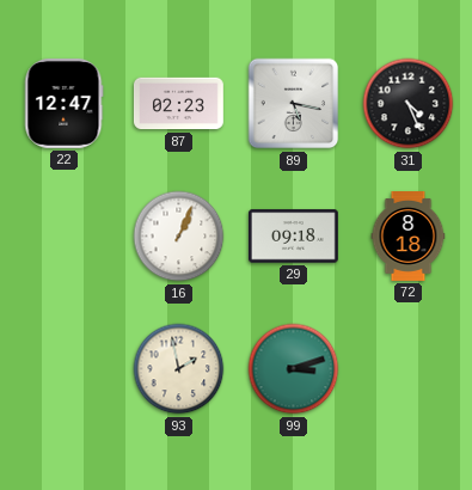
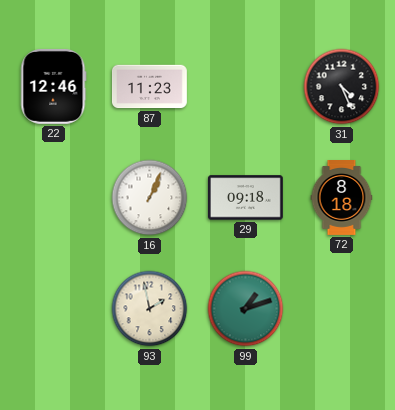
22: 12:47 -> 12:46 (54, 86)
87: 02:23 -> 11:23 (150, 87)
89: 5:17 -> none (294, 104)
99: 3:12 -> 1:12 (246, 309)
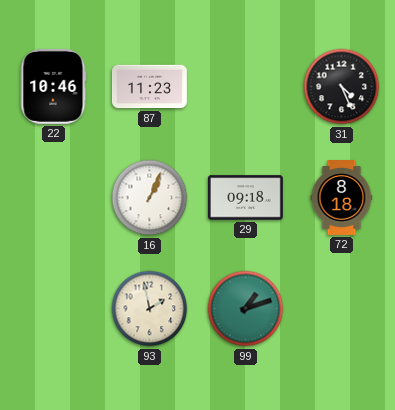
22: 12:46 -> 10:46 (54, 86)
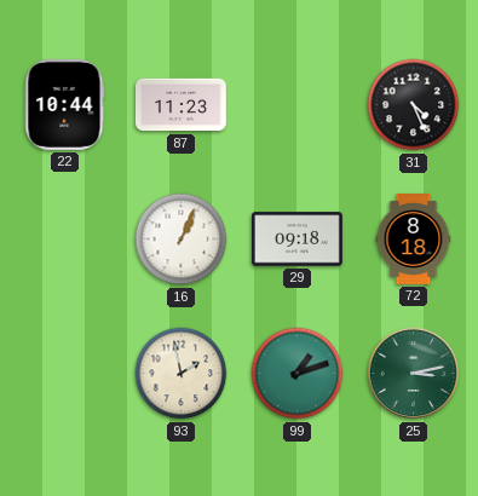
22: 10:46 -> 10:44 (65, 104)
25: none -> 3:13 (414, 374)
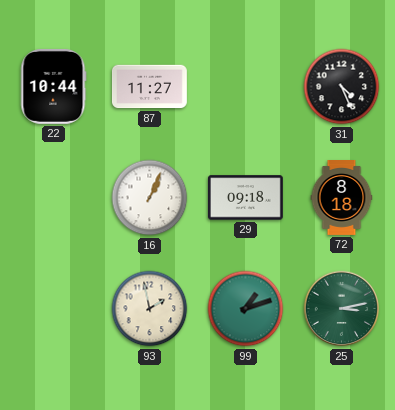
87: 11:23 -> 11:27 (150, 87)
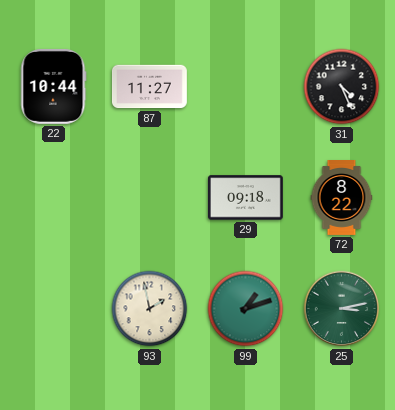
16: 1:04 -> none (150, 198)
72: 8:18 -> 8:22 (342, 198)
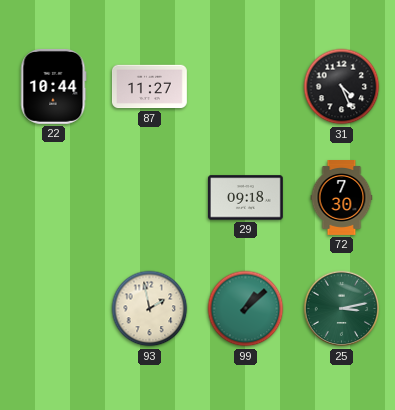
72: 8:22 -> 7:30 (342, 198)
99: 1:12 -> 1:08 (246, 309)
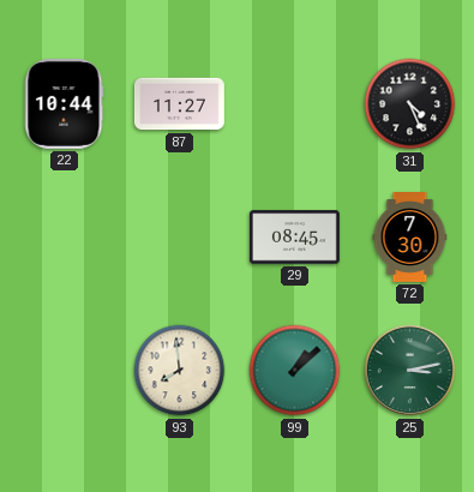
29: 09:18 -> 08:45 (295, 238)
93: 1:58 -> 7:59 (180, 371)
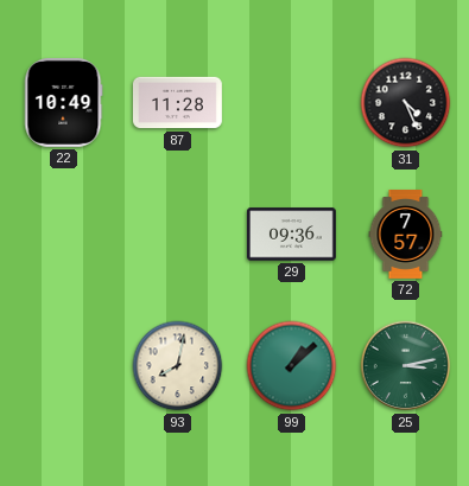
22: 10:44 -> 10:49 (64, 102)
87: 11:27 -> 11:28 (178, 103)
29: 08:45 -> 09:36 (292, 235)
72: 7:30 -> 7:57 (406, 235)
93: 7:59 -> 8:02 (178, 366)
